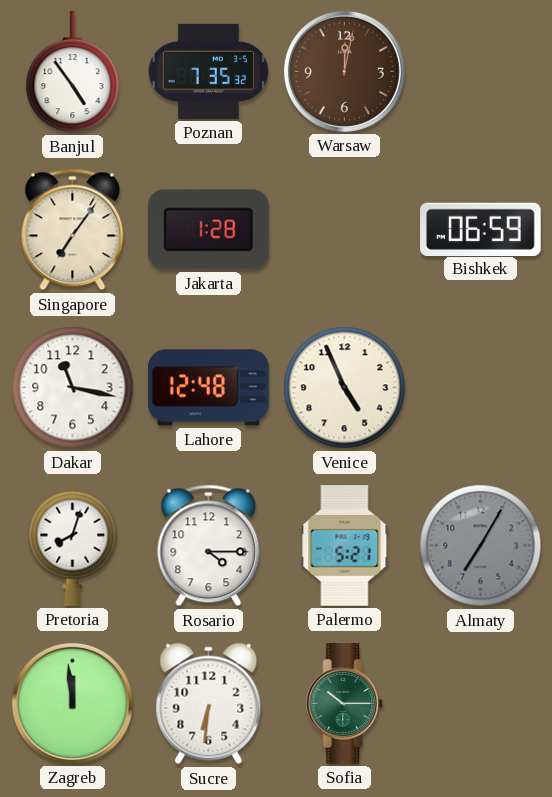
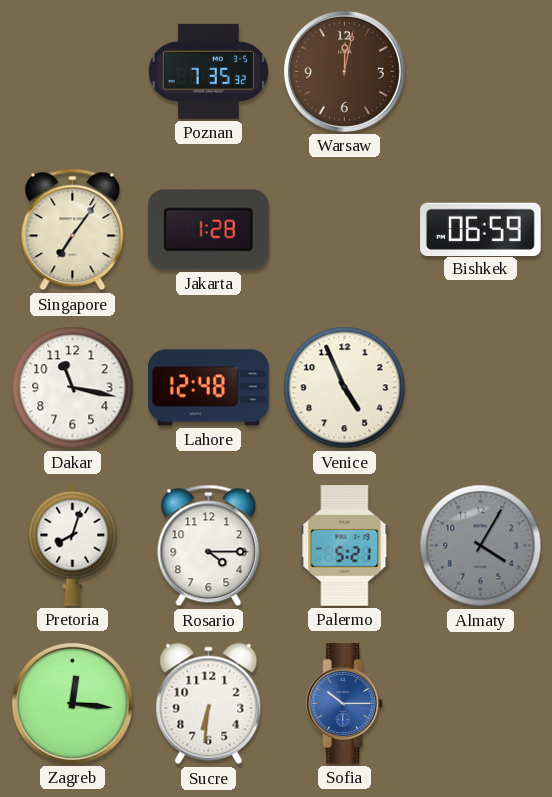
Banjul: 4:54 -> none (73, 72)
Almaty: 7:05 -> 4:05 (481, 546)
Zagreb: 11:59 -> 12:16 (72, 703)
Sofia dial: green -> blue (345, 704)
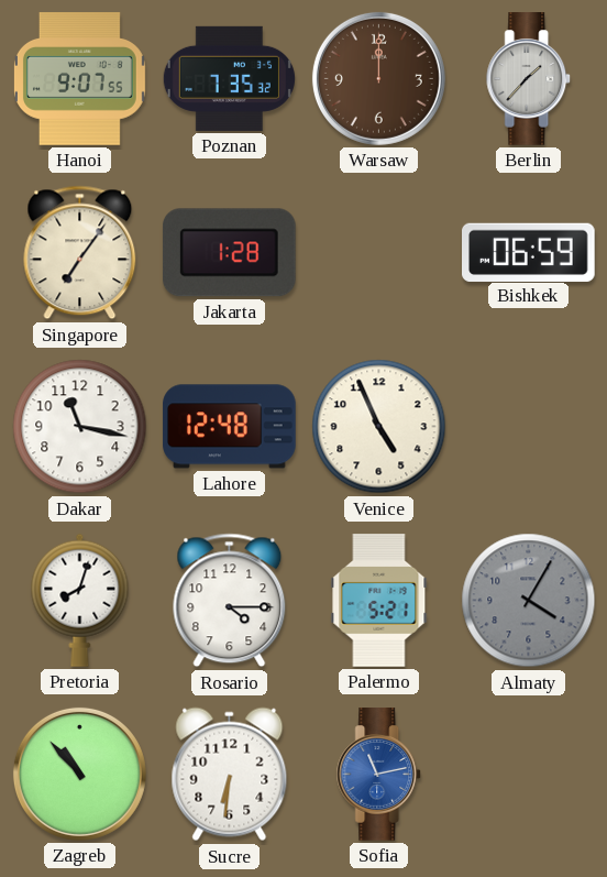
Hanoi: none -> 9:07 (79, 79)
Warsaw: 12:02 -> 12:00 (378, 78)
Berlin: none -> 1:37 (529, 79)
Zagreb: 12:16 -> 10:53 (79, 774)
Sofia: 10:15 -> 11:13 (379, 775)
